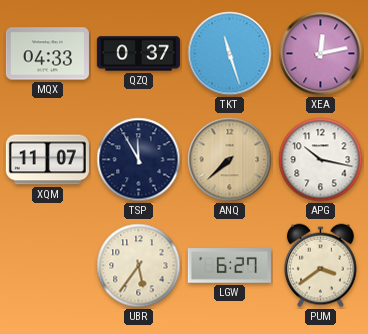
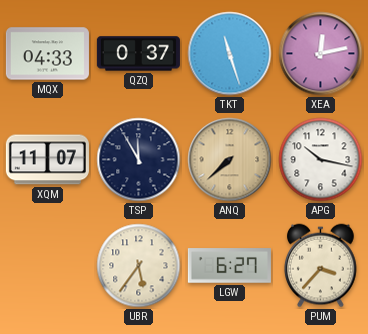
PUM: 3:39 -> 3:37 (320, 266)
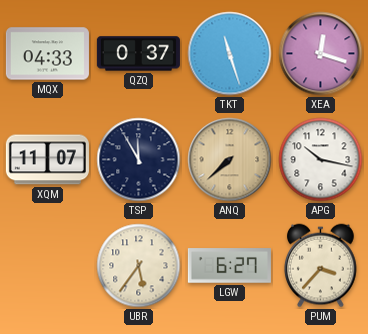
XEA: 12:13 -> 12:18 (321, 54)
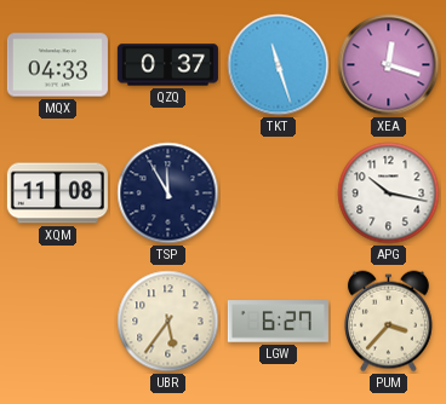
XQM: 11:07 -> 11:08 (57, 194)
ANQ: 7:38 -> none (230, 160)
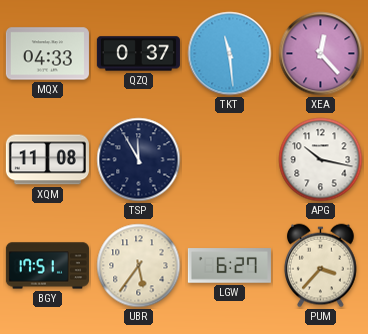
TKT: 11:27 -> 11:29 (230, 54)
XEA: 12:18 -> 12:23 (321, 54)
BGY: none -> 17:51 (47, 266)
